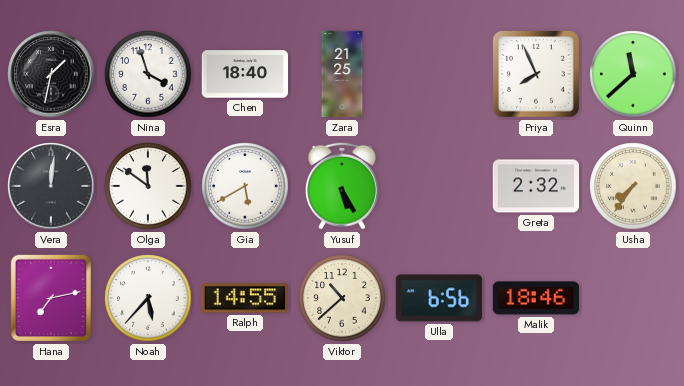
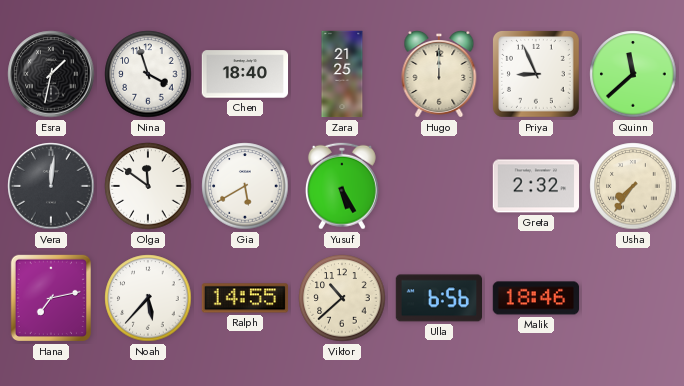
Hugo: none -> 12:00 (439, 75)
Priya: 7:56 -> 8:56 (536, 74)
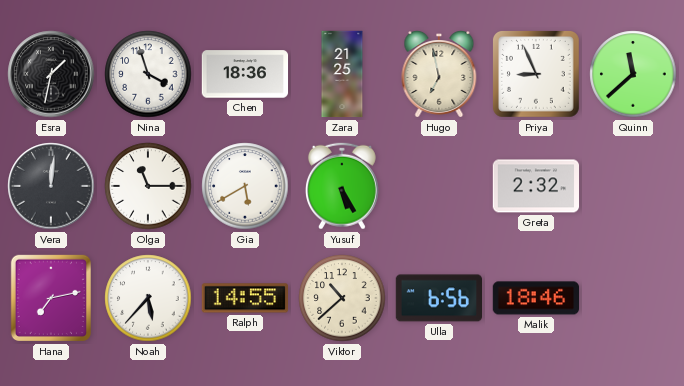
Chen: 18:40 -> 18:36 (245, 74)
Hugo: 12:00 -> 6:58 (439, 75)
Olga: 11:51 -> 11:15 (148, 186)
Usha: 7:36 -> none (633, 186)
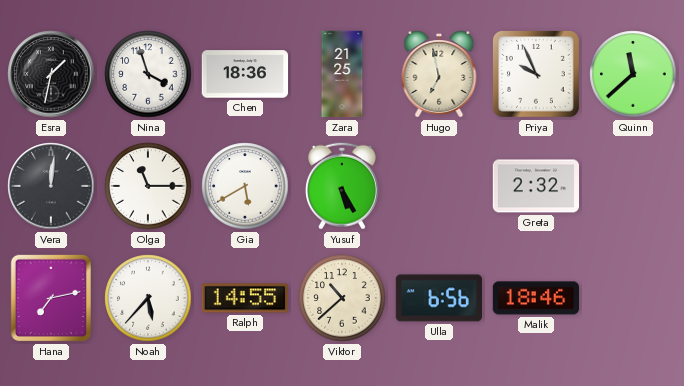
Priya: 8:56 -> 9:56 (536, 74)
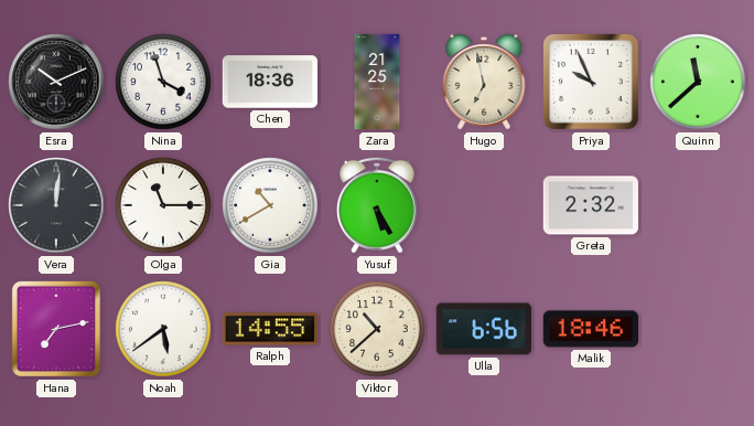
Esra: 1:32 -> 10:11 (56, 82)
Gia: 5:40 -> 10:40 (270, 205)
Noah: 5:37 -> 5:39 (163, 329)
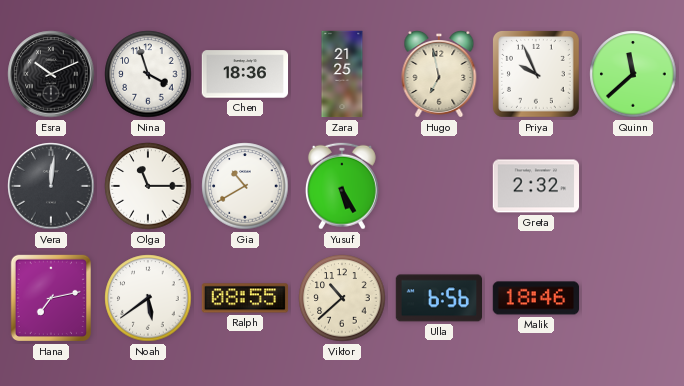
Ralph: 14:55 -> 08:55 (244, 298)
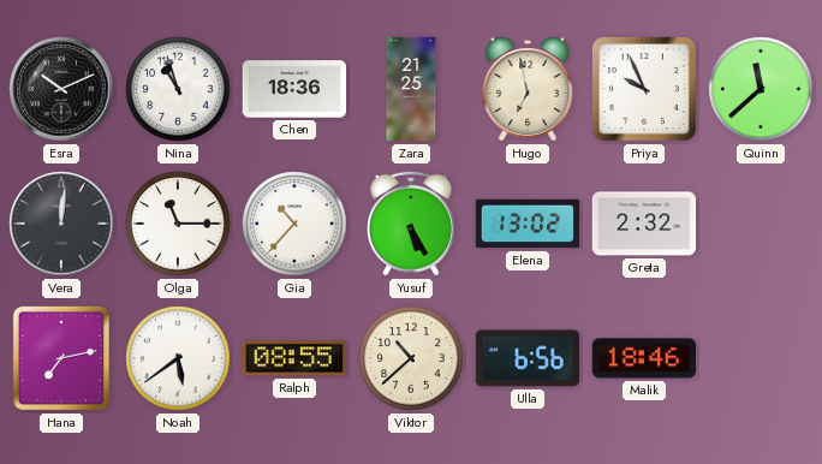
Nina: 3:57 -> 10:57 (178, 89)
Gia: 10:40 -> 10:37 (294, 224)
Elena: none -> 13:02 (528, 224)
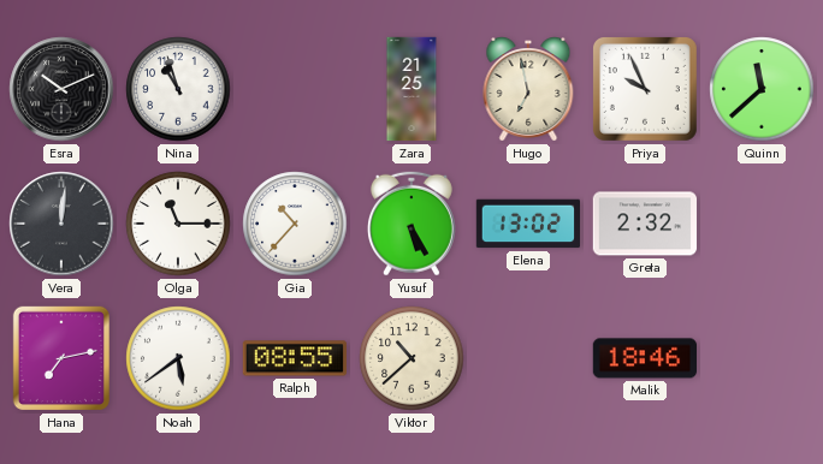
Chen: 18:36 -> none (294, 89)
Ulla: 6:56 -> none (526, 358)
